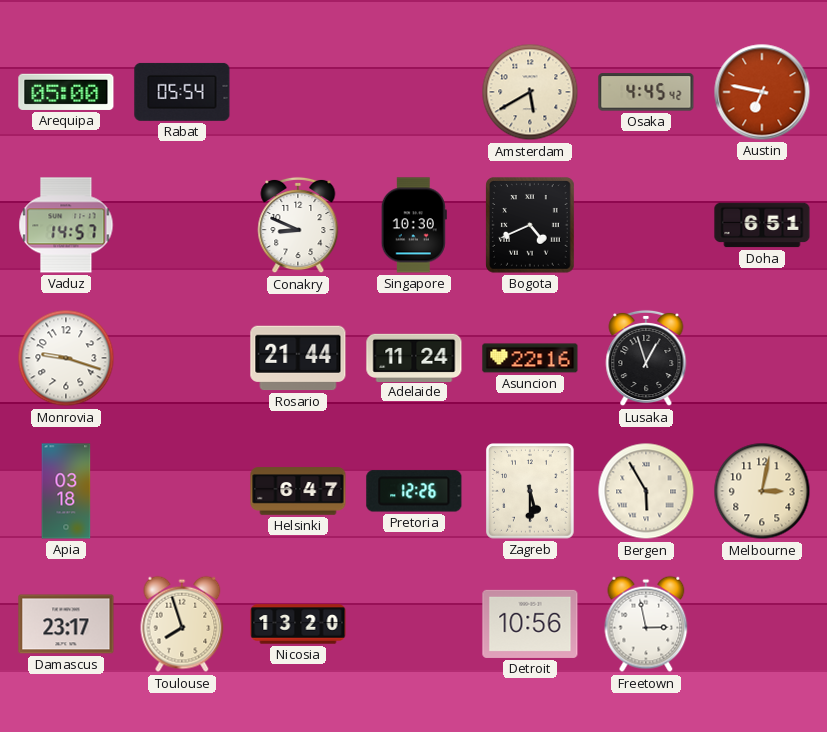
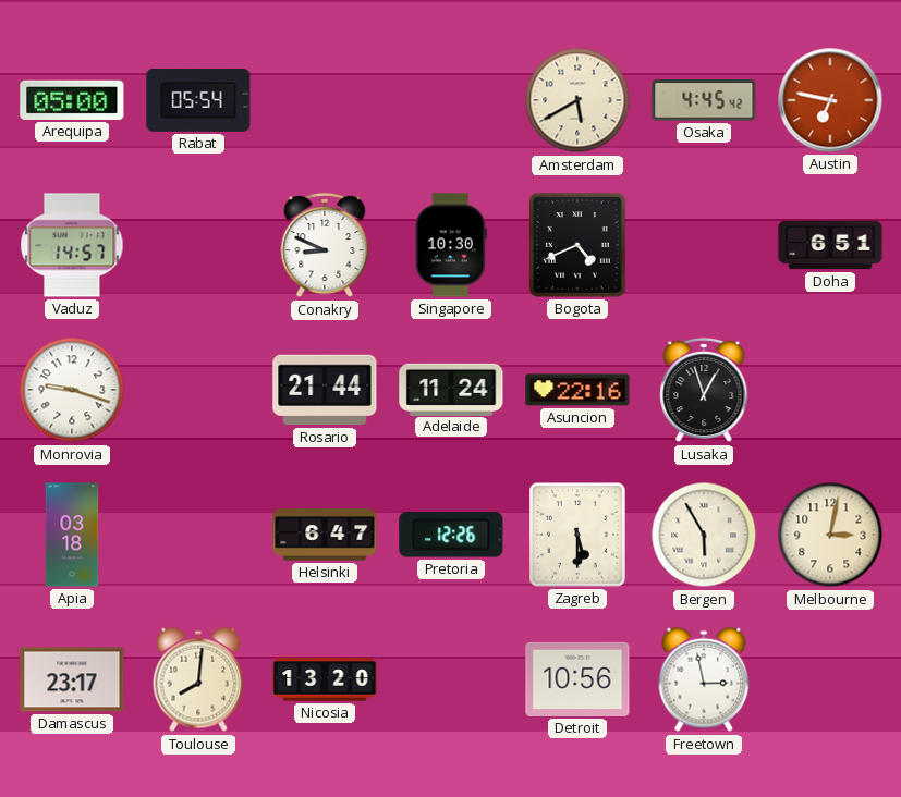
Toulouse: 7:57 -> 8:01 (198, 679)
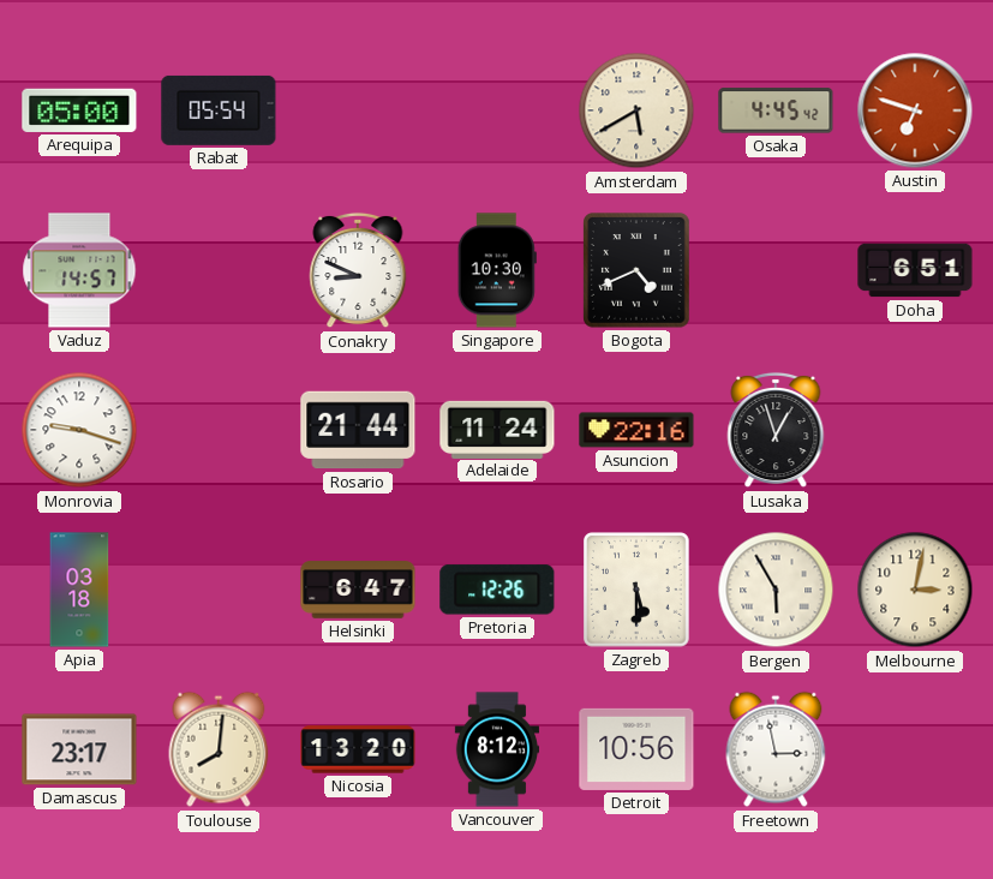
Austin: 6:47 -> 6:48 (915, 110)
Vancouver: none -> 8:12 (496, 749)
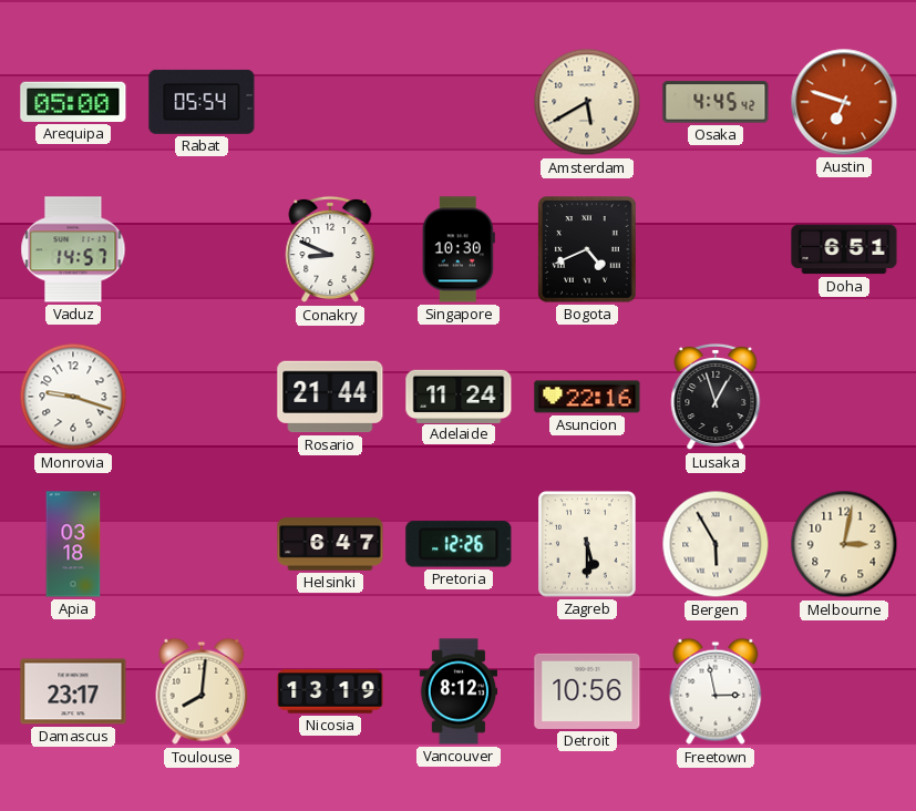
Nicosia: 13:20 -> 13:19 (330, 691)
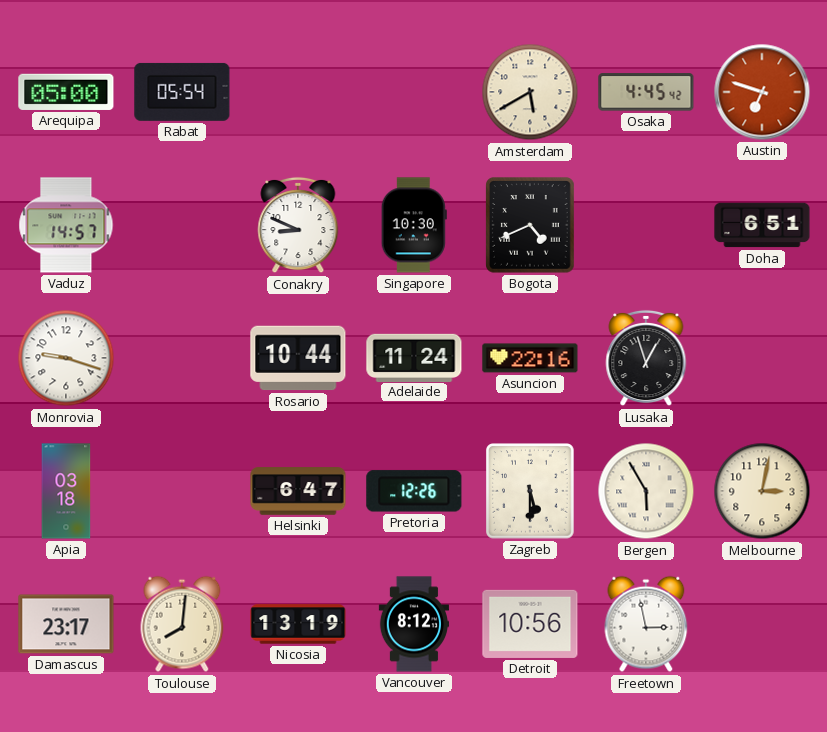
Rosario: 21:44 -> 10:44 (298, 358)
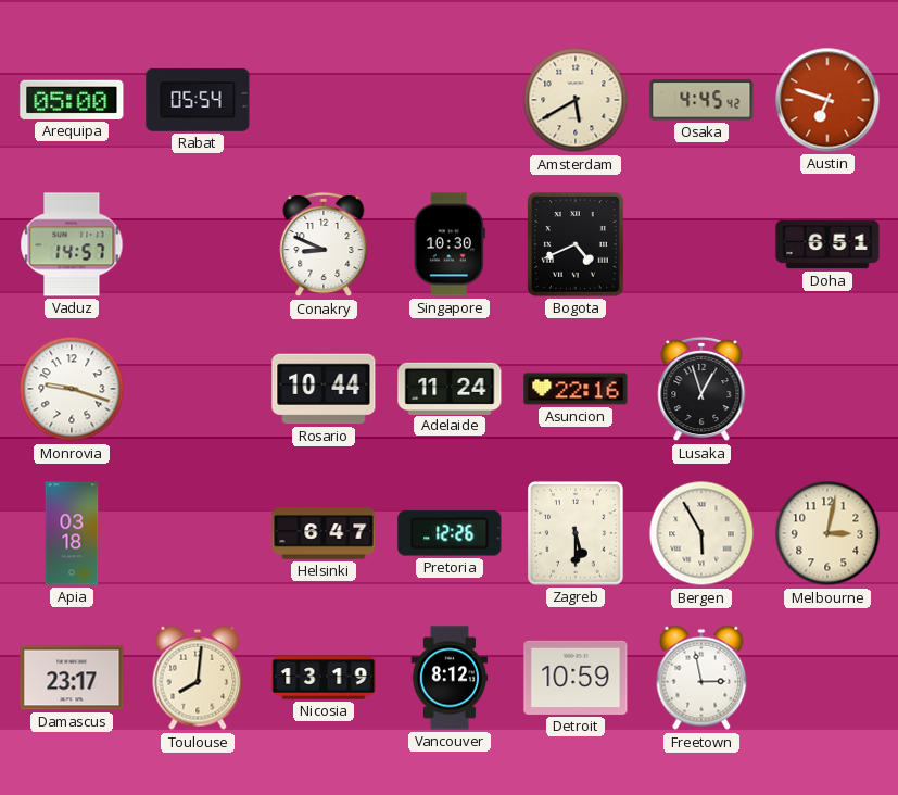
Detroit: 10:56 -> 10:59 (576, 678)
